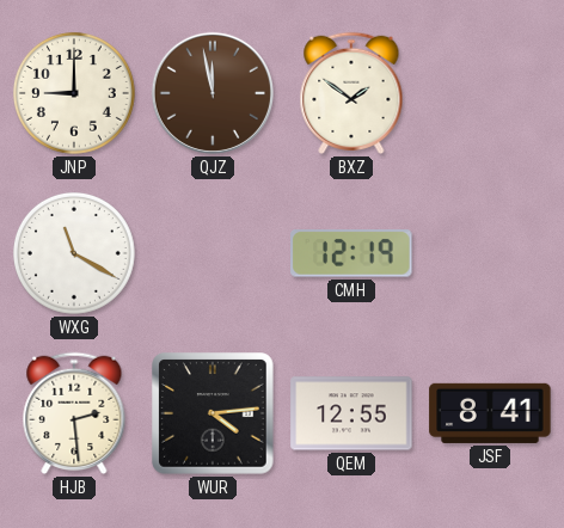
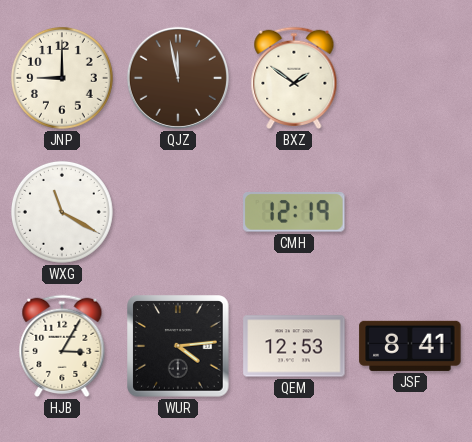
HJB: 2:29 -> 3:05 (62, 346)
QEM: 12:55 -> 12:53 (294, 346)
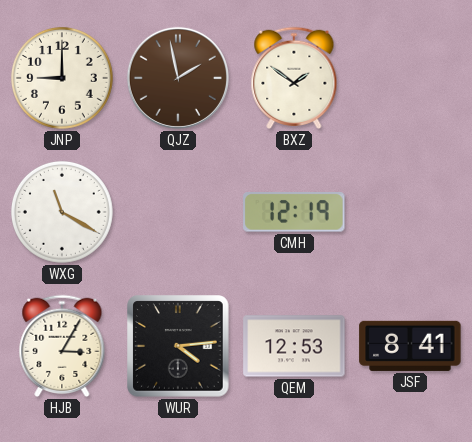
QJZ: 11:58 -> 1:58 (178, 78)
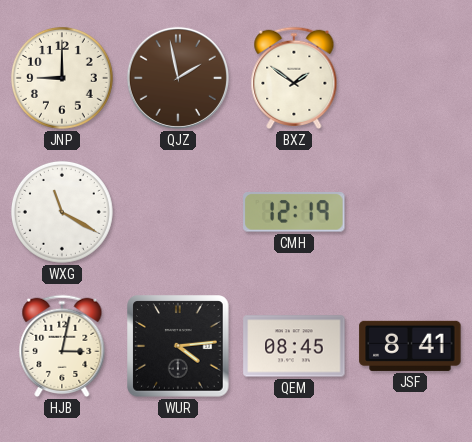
HJB: 3:05 -> 3:02 (62, 346)
QEM: 12:53 -> 08:45 (294, 346)
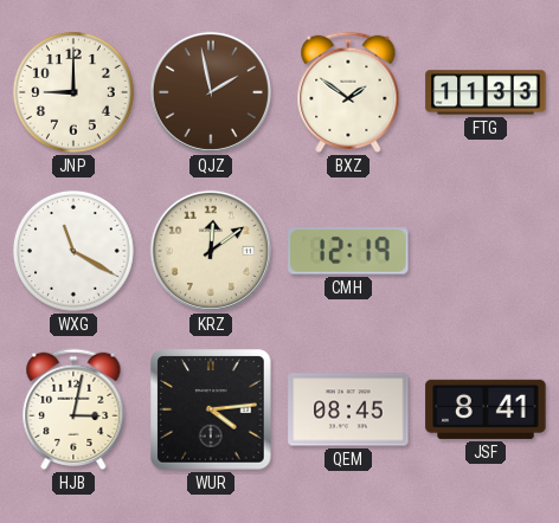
FTG: none -> 11:33 (486, 92)
KRZ: none -> 12:09 (211, 251)
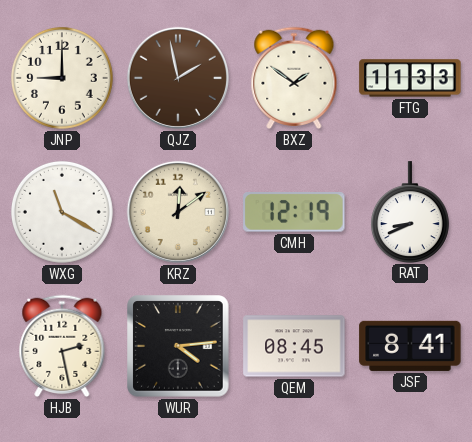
RAT: none -> 8:41 (410, 212)
HJB: 3:02 -> 2:28 (62, 346)
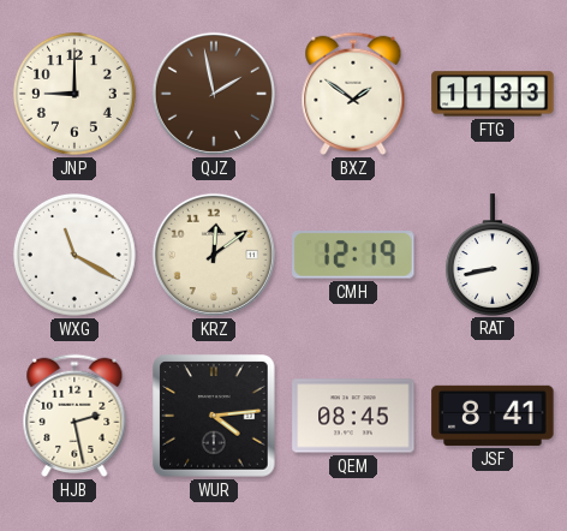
RAT: 8:41 -> 8:43 (493, 255)
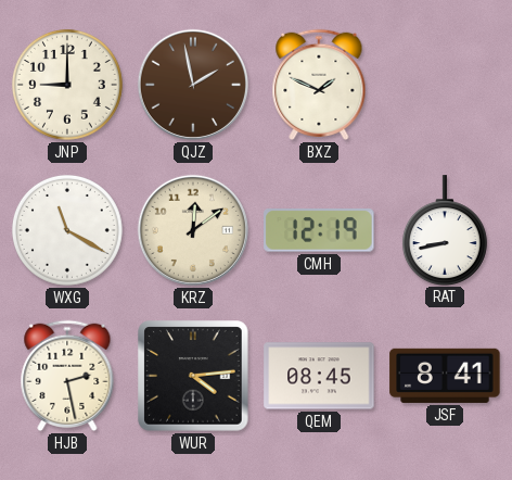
BXZ: 1:51 -> 1:49 (319, 85)
FTG: 11:33 -> none (493, 94)
